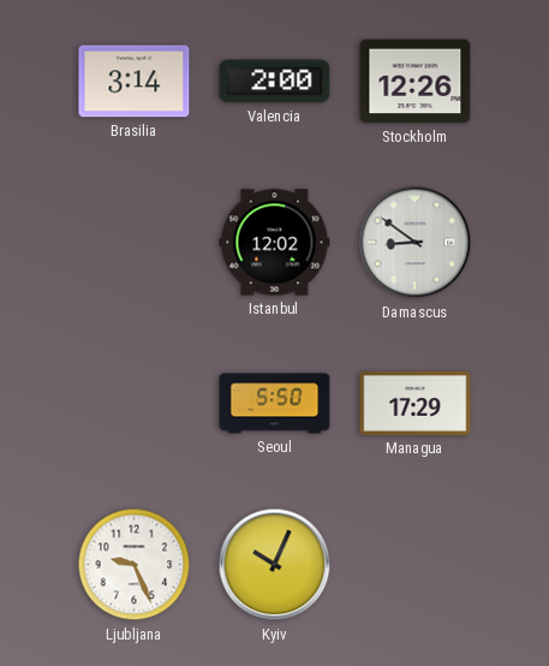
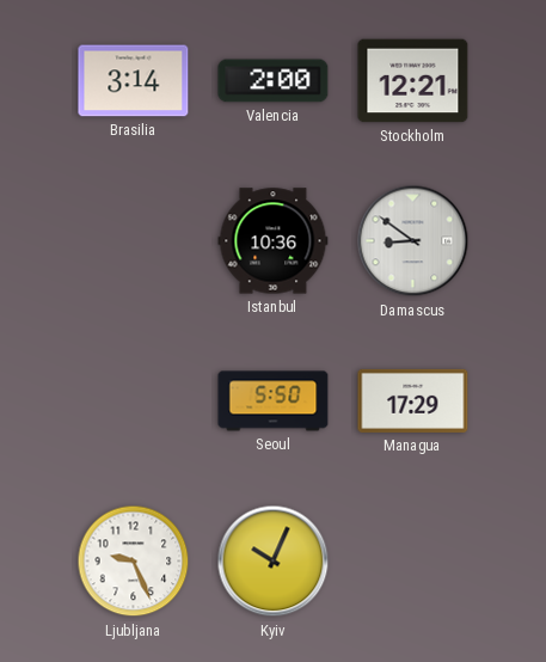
Stockholm: 12:26 -> 12:21 (413, 81)
Istanbul: 12:02 -> 10:36 (274, 241)
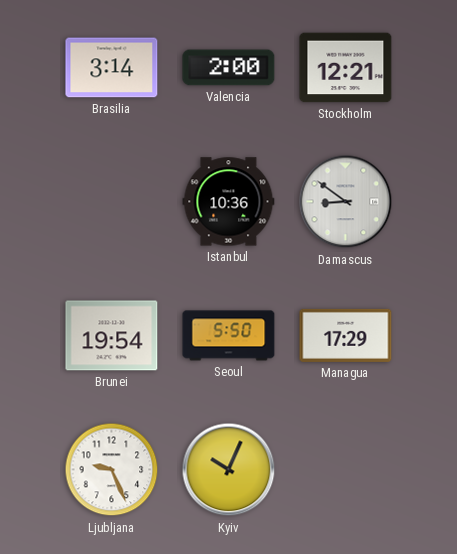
Brunei: none -> 19:54 (112, 336)
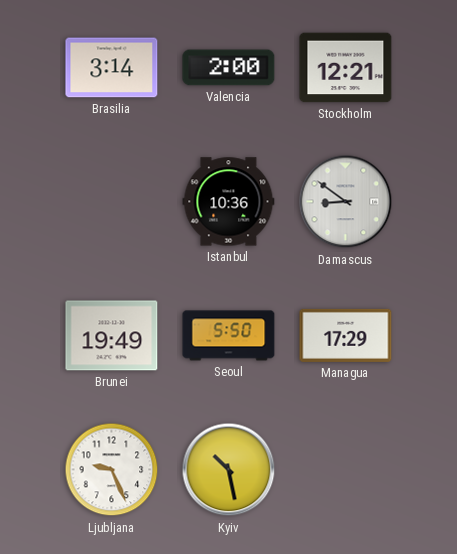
Brunei: 19:54 -> 19:49 (112, 336)
Kyiv: 10:04 -> 10:28 (229, 470)
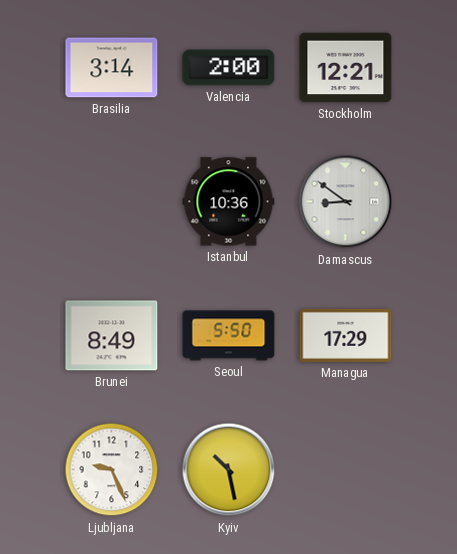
Brunei: 19:49 -> 8:49 (112, 336)
